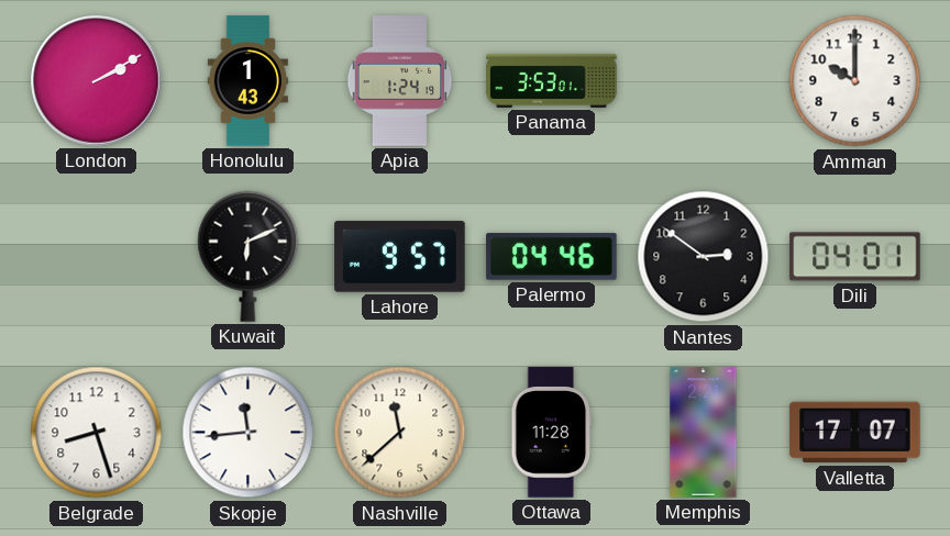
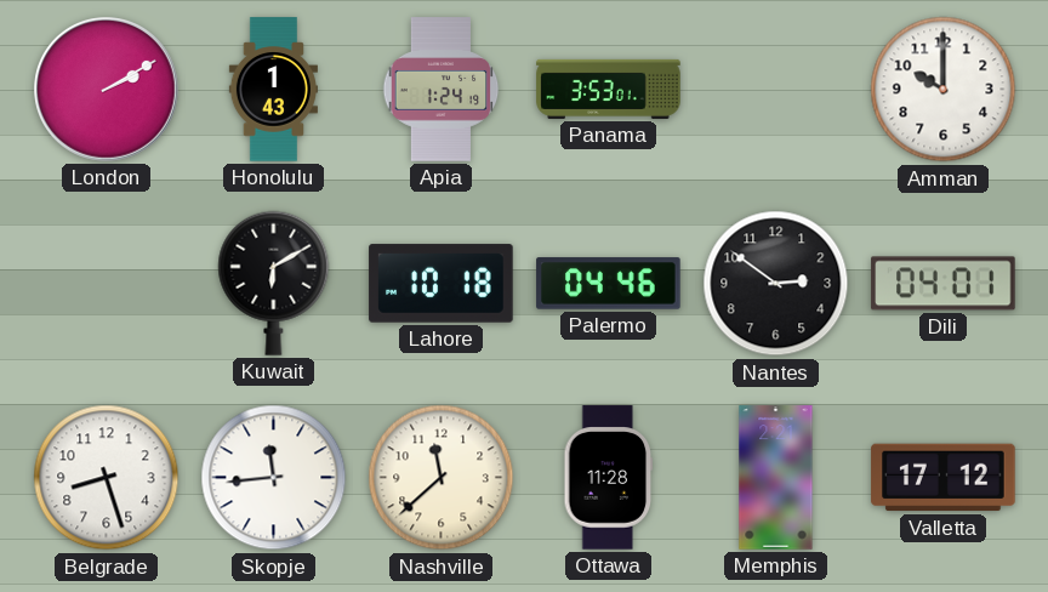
Kuwait: 6:11 -> 6:10 (274, 283)
Lahore: 9:57 -> 10:18 (442, 284)
Valletta: 17:07 -> 17:12 (944, 478)
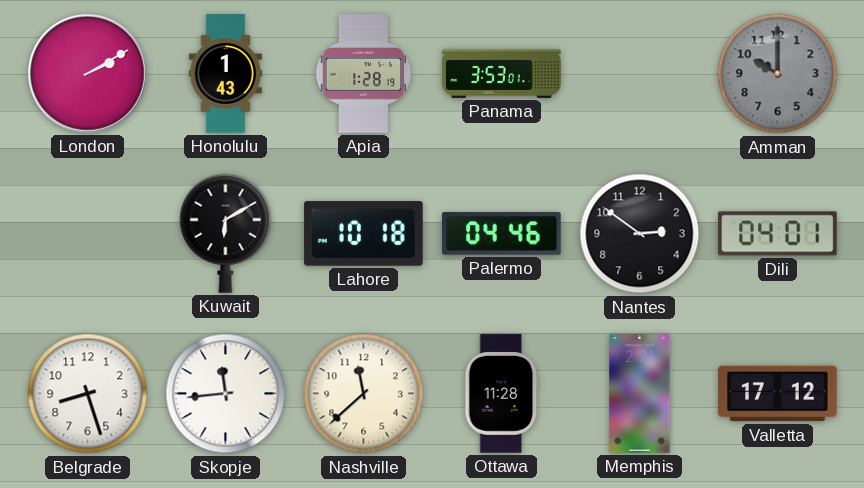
Apia: 1:24 -> 1:28 (364, 74)
Amman dial: white -> grey (778, 74)
